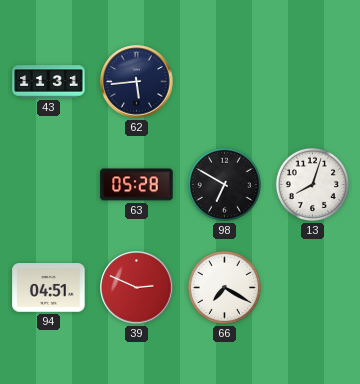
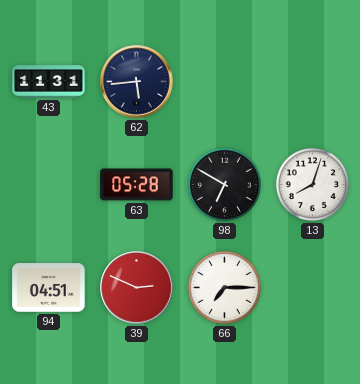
66: 7:20 -> 7:15 (224, 287)
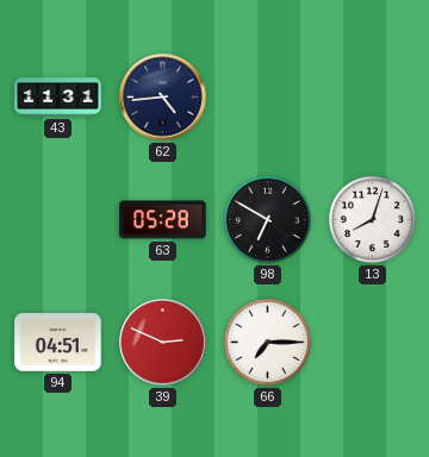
62: 5:44 -> 4:44 (163, 98)
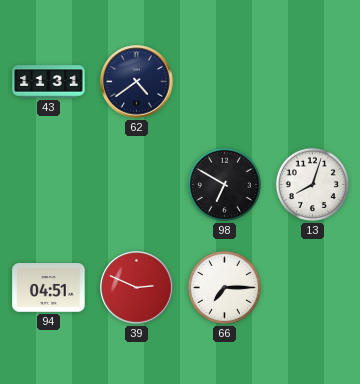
62: 4:44 -> 4:39 (137, 82)
63: 05:28 -> none (163, 220)
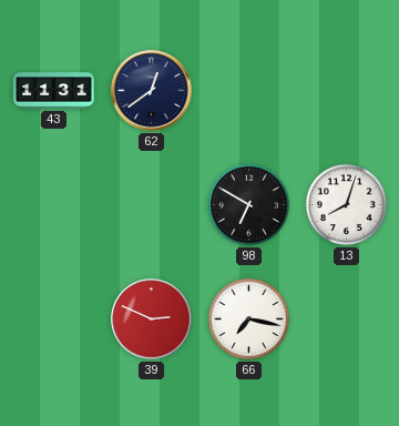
62: 4:39 -> 12:39 (152, 91)
94: 04:51 -> none (49, 288)
66: 7:15 -> 7:17 (248, 318)
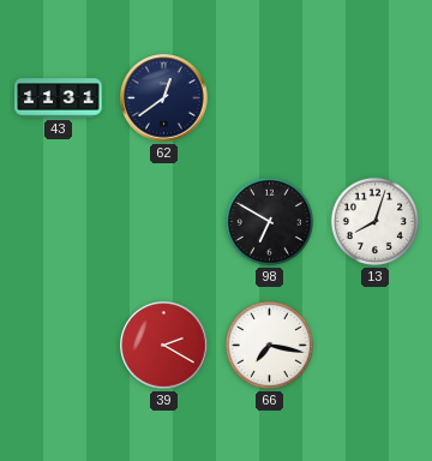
39: 2:49 -> 2:20 (164, 346)
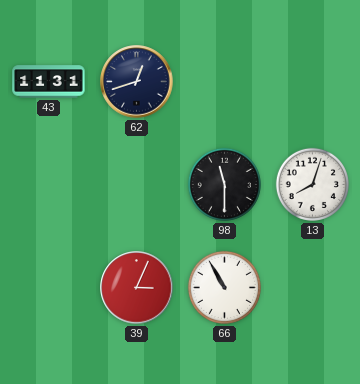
62: 12:39 -> 12:42 (137, 82)
98: 6:50 -> 11:30 (224, 184)
39: 2:20 -> 3:04 (137, 288)
66: 7:17 -> 10:55 (224, 287)
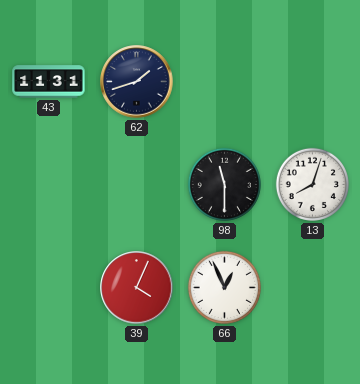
62: 12:42 -> 1:42 (137, 82)
39: 3:04 -> 4:04 (137, 288)
66: 10:55 -> 12:56 (224, 287)
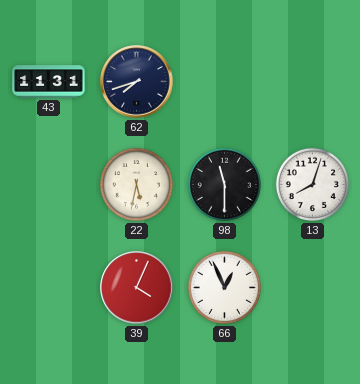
62: 1:42 -> 7:42 (137, 82)
22: none -> 5:32 (136, 184)
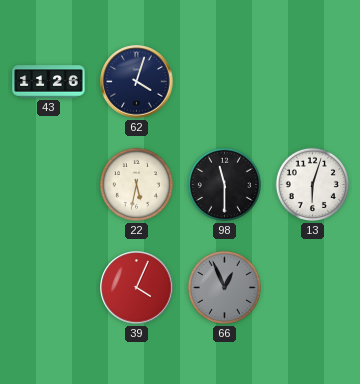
43: 11:31 -> 11:26 (49, 82)
62: 7:42 -> 4:03 (137, 82)
13: 8:03 -> 6:03 (312, 184)
66 dial: white -> grey (224, 287)
